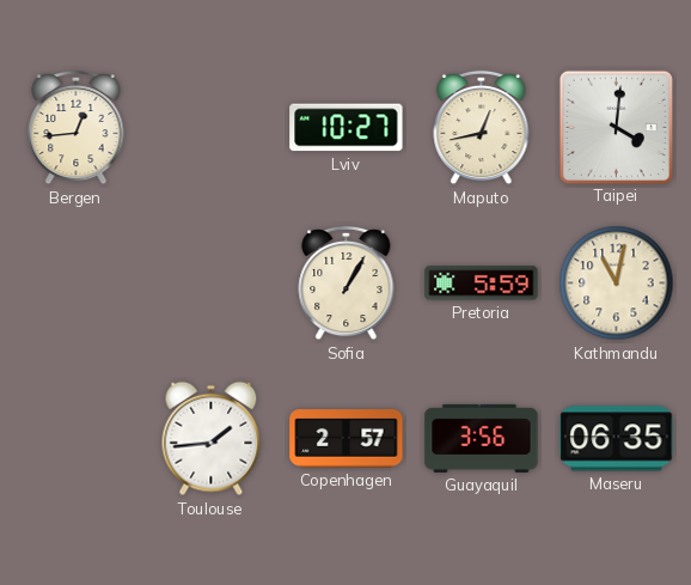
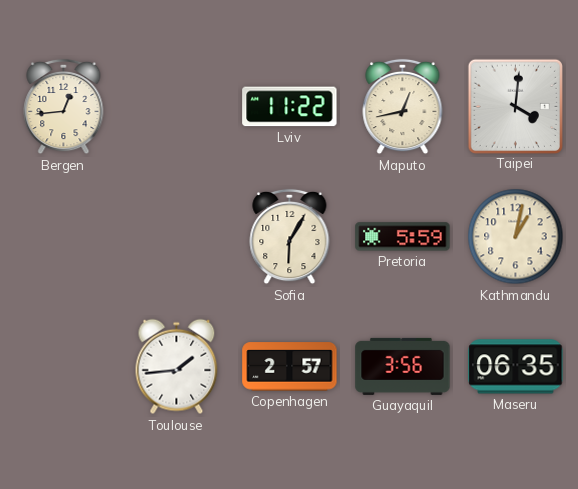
Lviv: 10:27 -> 11:22 (290, 107)
Sofia: 1:05 -> 6:05 (290, 237)
Kathmandu: 11:02 -> 1:02 (516, 237)
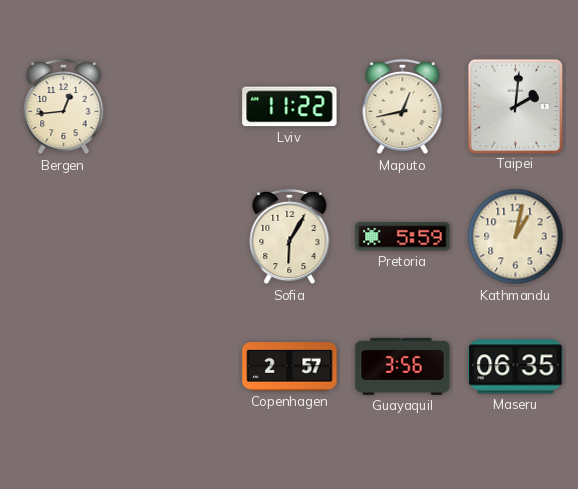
Taipei: 4:01 -> 2:01 (515, 106)
Toulouse: 1:44 -> none (177, 367)
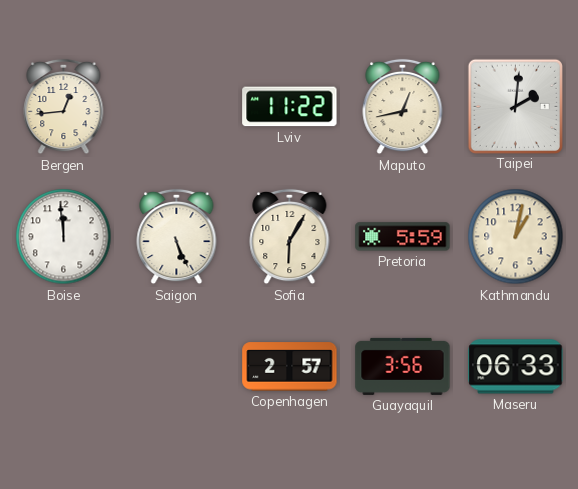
Boise: none -> 11:59 (64, 237)
Saigon: none -> 5:26 (177, 237)
Maseru: 06:35 -> 06:33 (516, 367)
